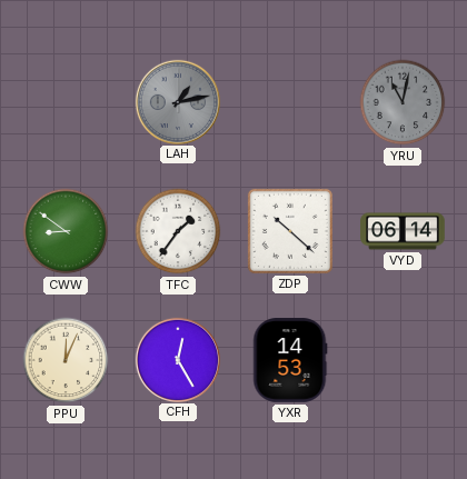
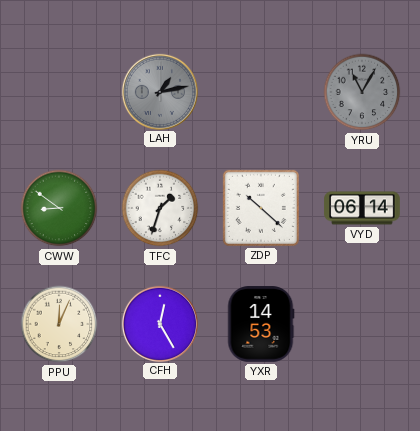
YRU: 11:02 -> 11:05 (362, 92)
TFC: 1:36 -> 1:33 (160, 208)
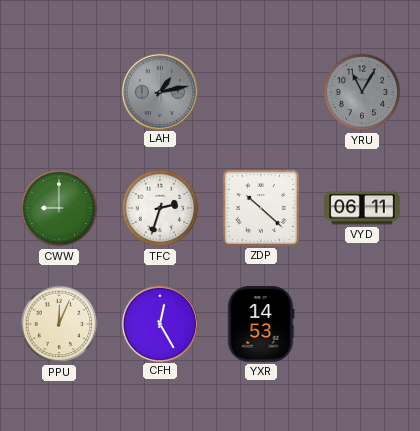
CWW: 8:51 -> 9:00 (59, 208)
TFC: 1:33 -> 2:33 (160, 208)
VYD: 06:14 -> 06:11 (362, 208)
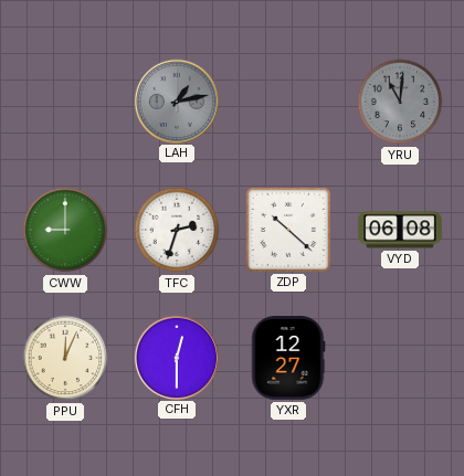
YRU: 11:05 -> 11:01 (400, 102)
VYD: 06:11 -> 06:08 (400, 230)
CFH: 12:25 -> 12:30 (176, 357)
YXR: 14:53 -> 12:27 (288, 358)
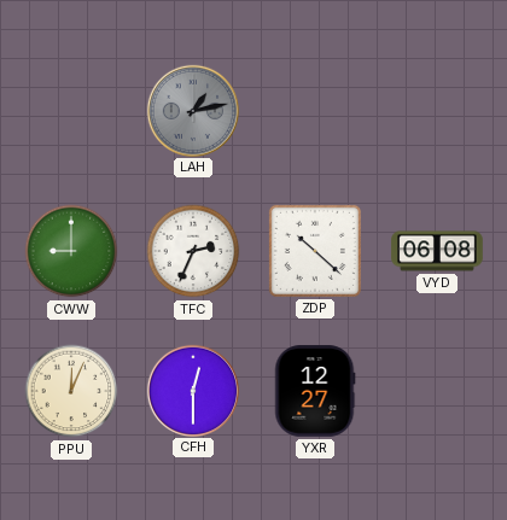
YRU: 11:01 -> none (400, 102)
TFC: 2:33 -> 2:34 (193, 251)
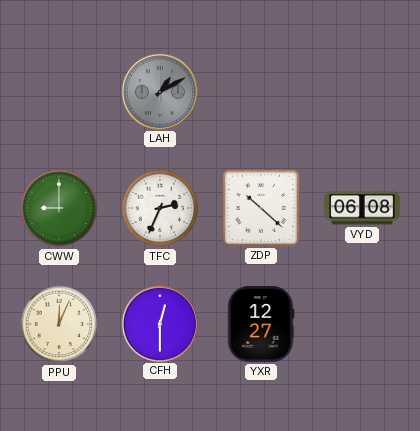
LAH: 1:13 -> 1:10 (159, 91)
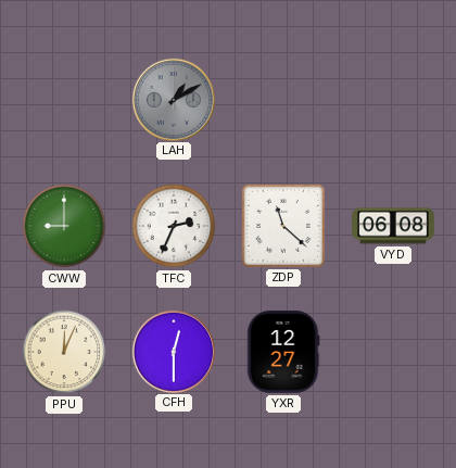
ZDP: 10:22 -> 11:22 (283, 226)
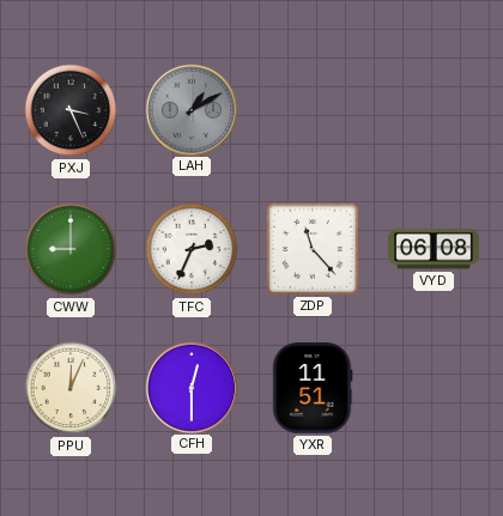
PXJ: none -> 3:26 (71, 110)
ZDP: 11:22 -> 11:23 (313, 249)
YXR: 12:27 -> 11:51 (313, 388)
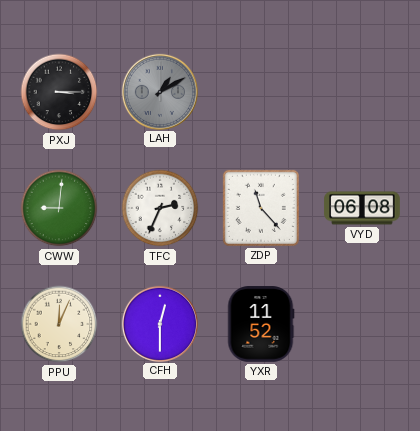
PXJ: 3:26 -> 3:15 (59, 92)
CWW: 9:00 -> 9:01 (59, 208)
YXR: 11:51 -> 11:52 (261, 324)
